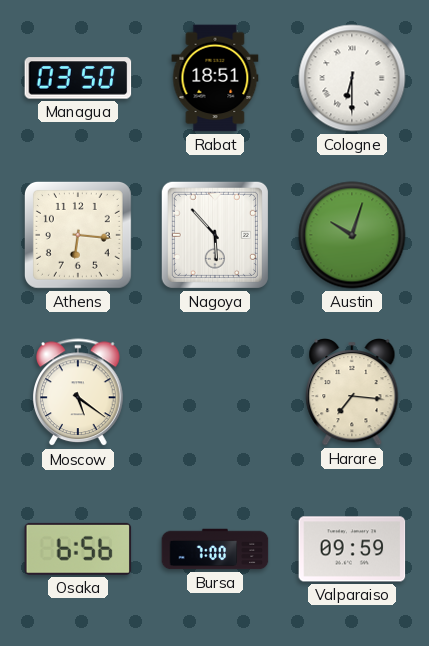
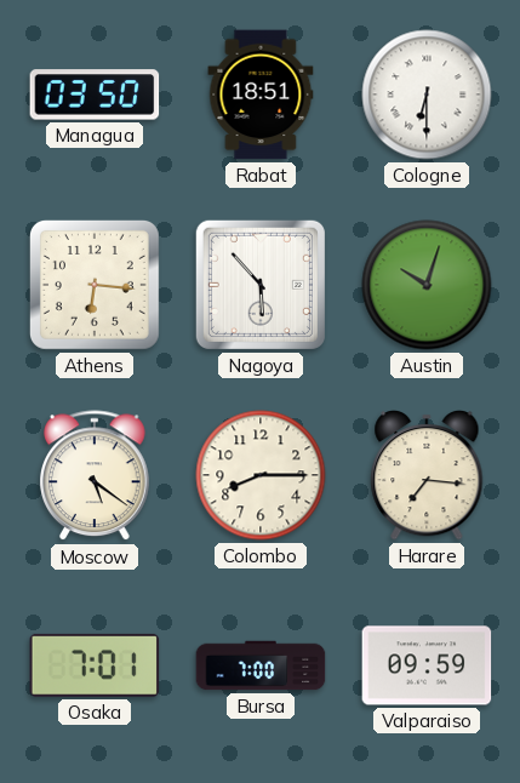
Colombo: none -> 8:15 (261, 475)
Osaka: 6:56 -> 7:01 (95, 665)
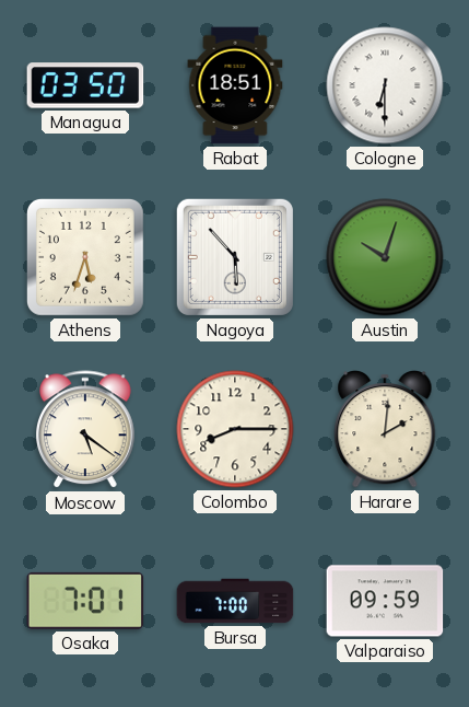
Athens: 6:16 -> 5:33 (85, 257)
Harare: 7:16 -> 2:01 (385, 430)
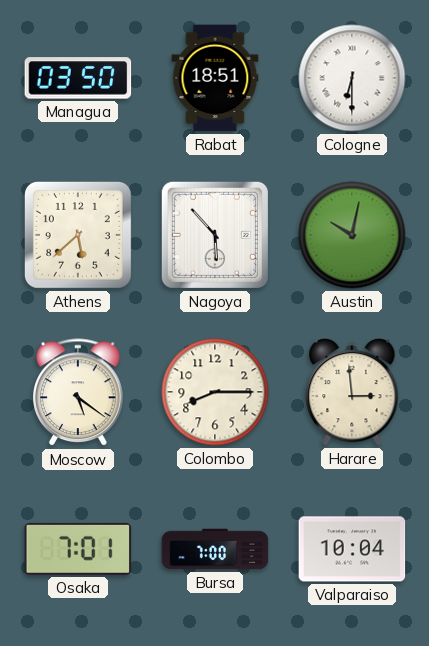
Athens: 5:33 -> 5:38 (78, 235)
Austin: 10:03 -> 10:02 (352, 235)
Harare: 2:01 -> 2:59 (352, 393)
Valparaiso: 09:59 -> 10:04 (352, 549)
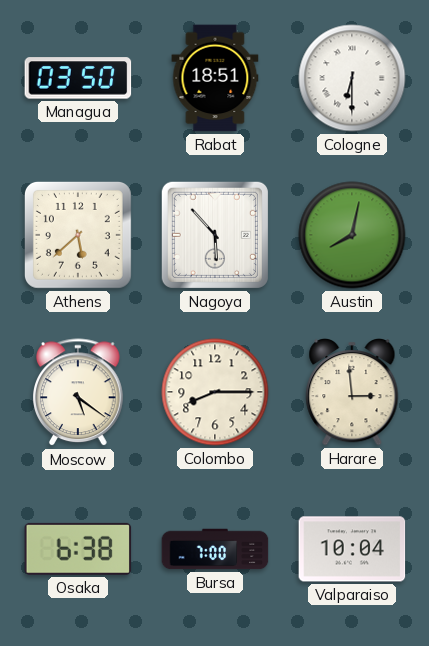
Austin: 10:02 -> 8:02 (352, 235)
Osaka: 7:01 -> 6:38 (78, 549)
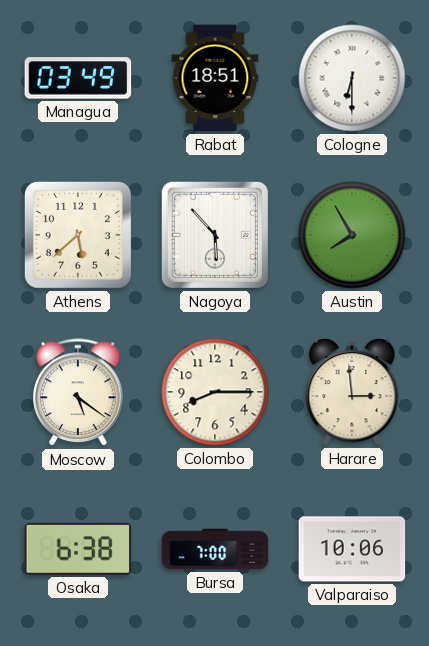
Managua: 03:50 -> 03:49 (78, 78)
Austin: 8:02 -> 7:55 (352, 235)
Valparaiso: 10:04 -> 10:06 (352, 549)
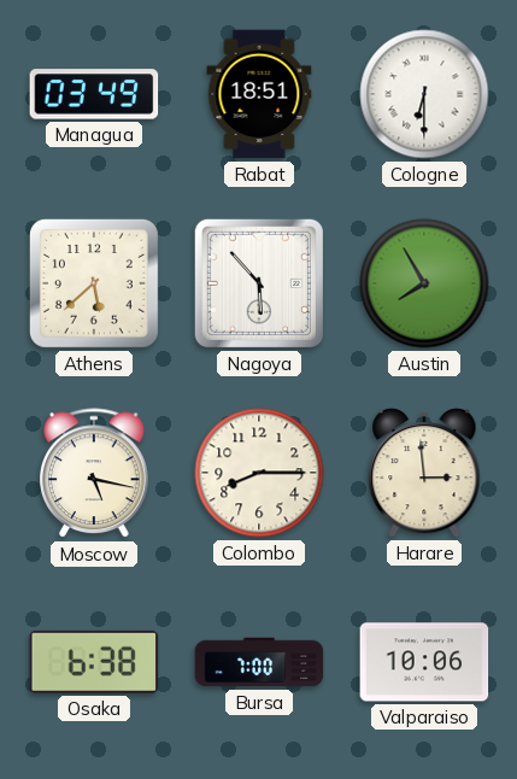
Moscow: 5:21 -> 5:17 (95, 474)
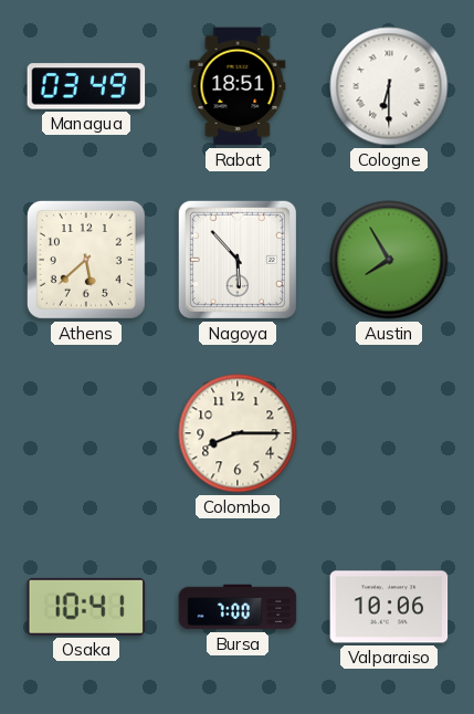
Moscow: 5:17 -> none (95, 474)
Harare: 2:59 -> none (424, 474)
Osaka: 6:38 -> 10:41 (86, 607)
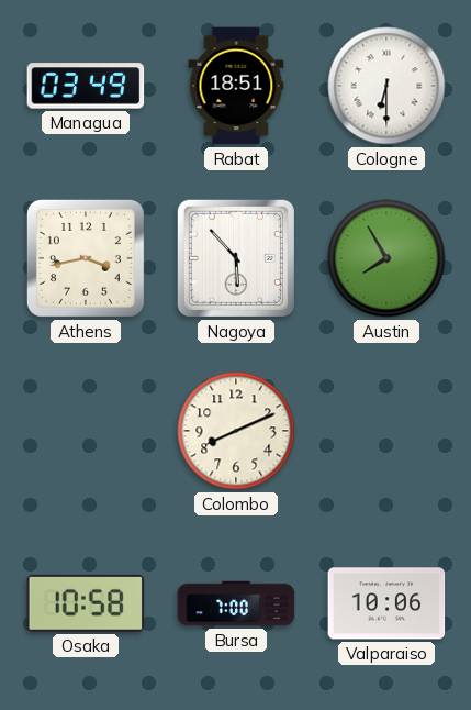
Athens: 5:38 -> 3:43 (86, 258)
Colombo: 8:15 -> 8:11 (236, 431)
Osaka: 10:41 -> 10:58 (86, 603)
